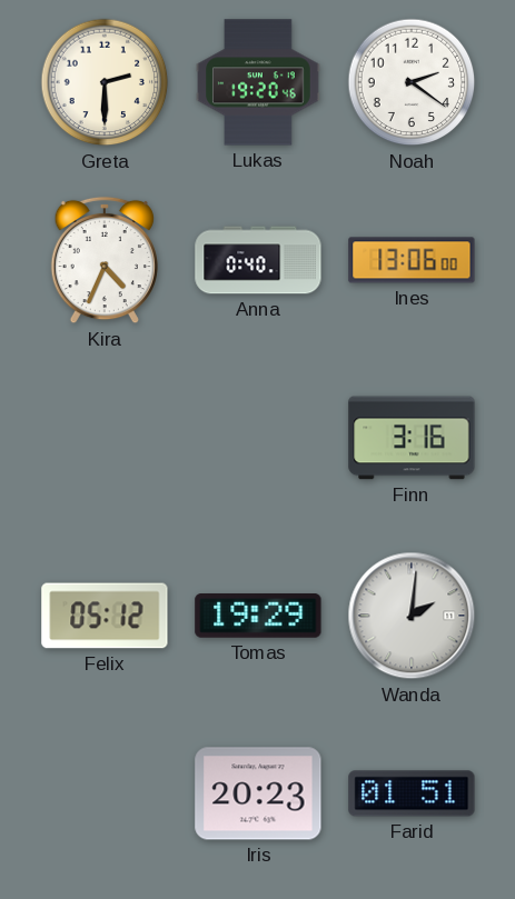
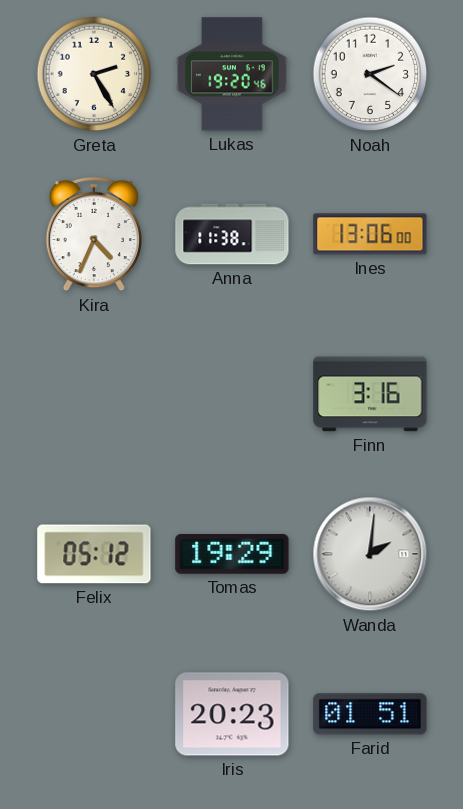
Greta: 2:30 -> 2:25 (94, 74)
Anna: 0:40 -> 11:38 (232, 234)
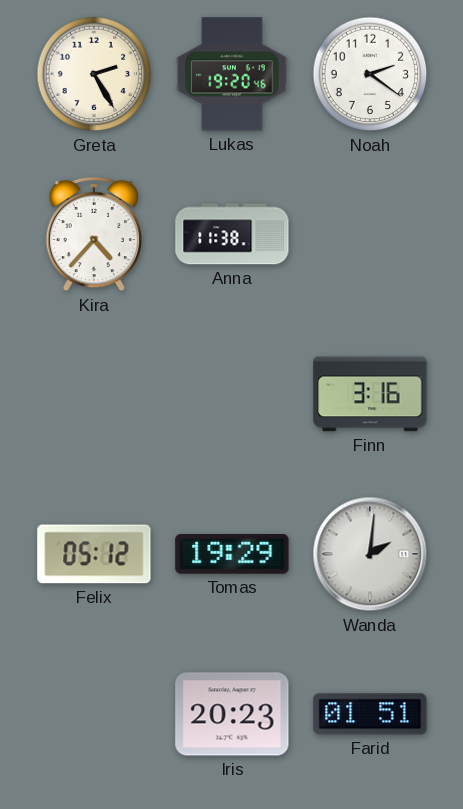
Kira: 4:34 -> 4:37 (94, 234)
Ines: 13:06 -> none (370, 234)
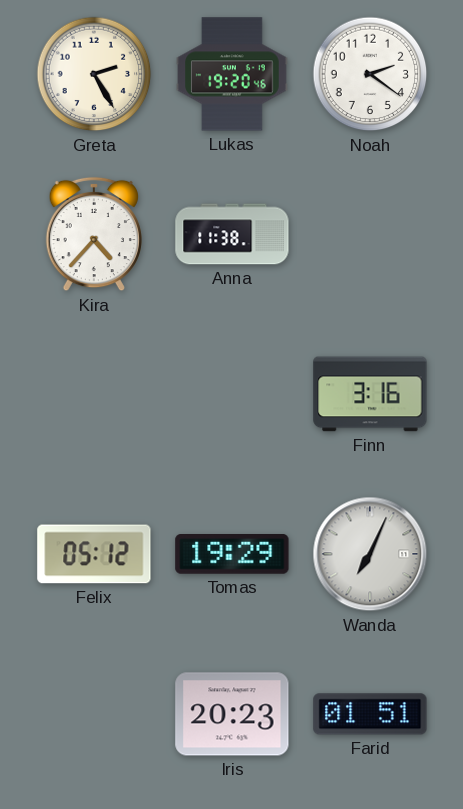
Wanda: 2:01 -> 7:04 (370, 554)
